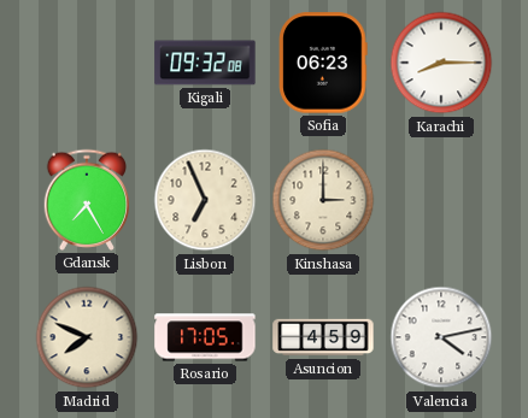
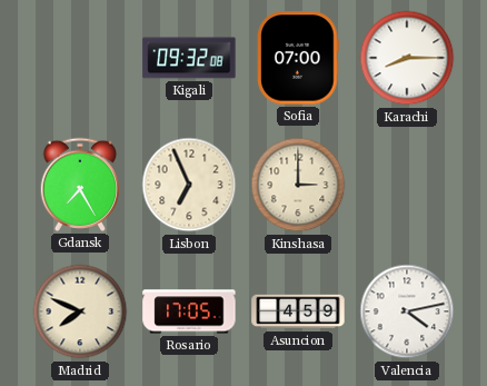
Sofia: 06:23 -> 07:00 (298, 58)
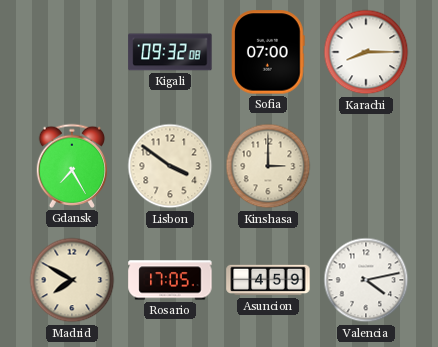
Lisbon: 6:56 -> 3:51 (170, 166)
Madrid: 7:49 -> 7:50 (72, 280)
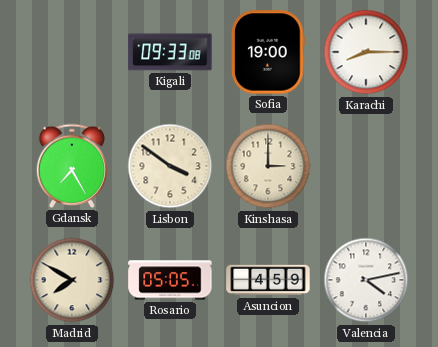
Kigali: 09:32 -> 09:33 (170, 52)
Sofia: 07:00 -> 19:00 (268, 52)
Rosario: 17:05 -> 05:05 (170, 280)
